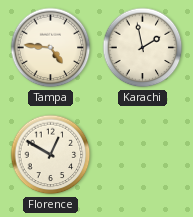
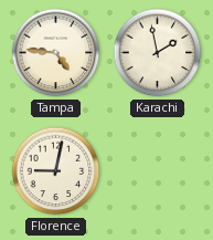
Florence: 12:50 -> 9:02 (56, 171)
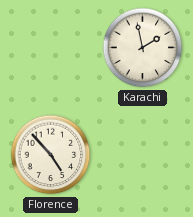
Tampa: 4:46 -> none (56, 53)
Florence: 9:02 -> 4:53 (51, 155)
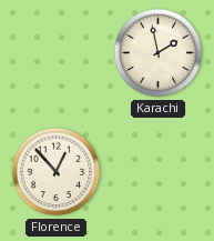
Florence: 4:53 -> 12:53 (57, 172)
